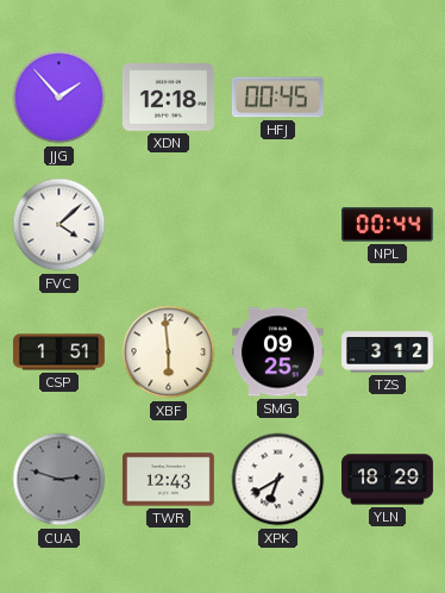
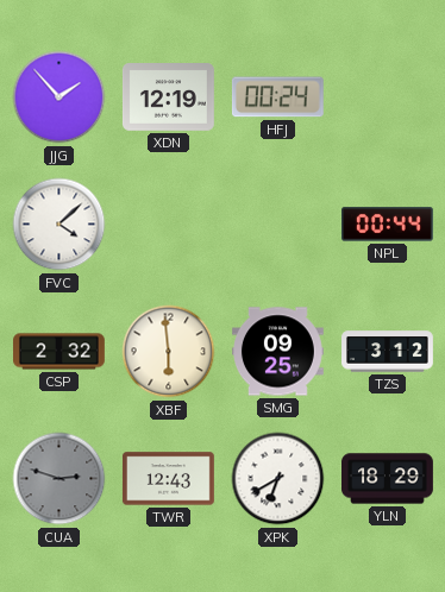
XDN: 12:18 -> 12:19 (169, 97)
HFJ: 00:45 -> 00:24 (277, 97)
CSP: 1:51 -> 2:32 (59, 352)
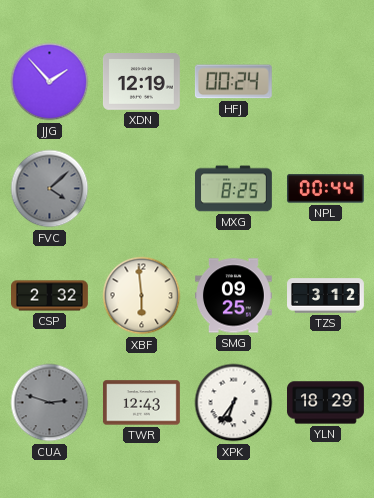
FVC dial: white -> grey (50, 189)
MXG: none -> 8:25 (234, 189)
XPK: 6:40 -> 6:36 (234, 403)
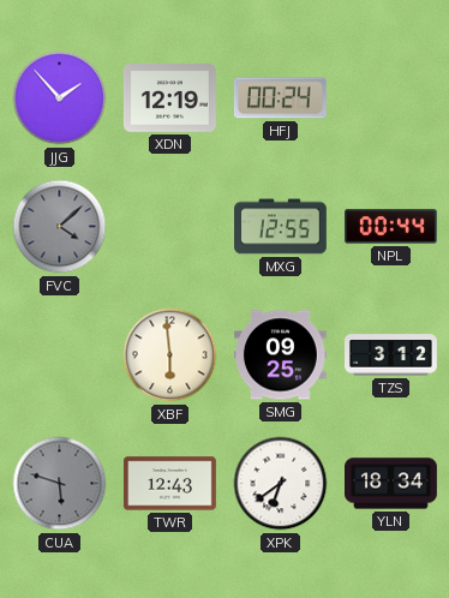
MXG: 8:25 -> 12:55 (281, 227)
CSP: 2:32 -> none (50, 296)
CUA: 2:48 -> 5:48 (60, 484)
XPK: 6:36 -> 6:39 (281, 484)
YLN: 18:29 -> 18:34 (391, 484)
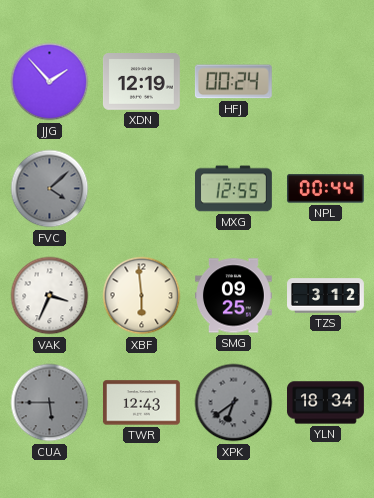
VAK: none -> 3:34 (50, 296)
CUA: 5:48 -> 5:45 (50, 403)
XPK dial: white -> grey (234, 403)
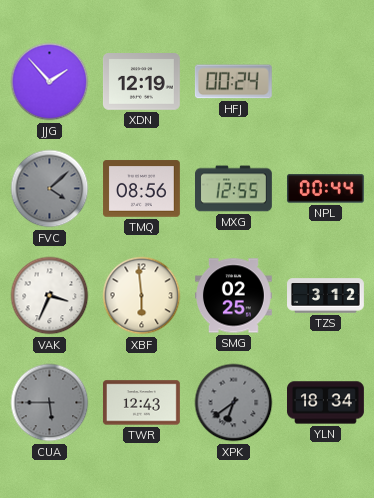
TMQ: none -> 08:56 (142, 189)
SMG: 09:25 -> 02:25 (234, 296)
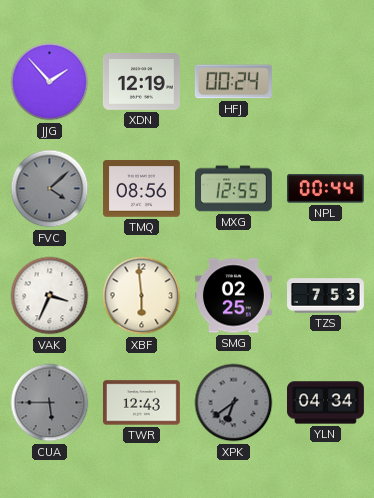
TZS: 3:12 -> 7:53 (326, 296)
YLN: 18:34 -> 04:34 (326, 403)
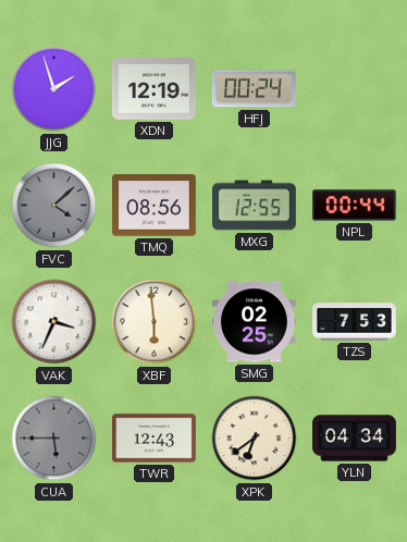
JJG: 1:53 -> 1:57 (54, 89)
XPK dial: grey -> cream (255, 439)
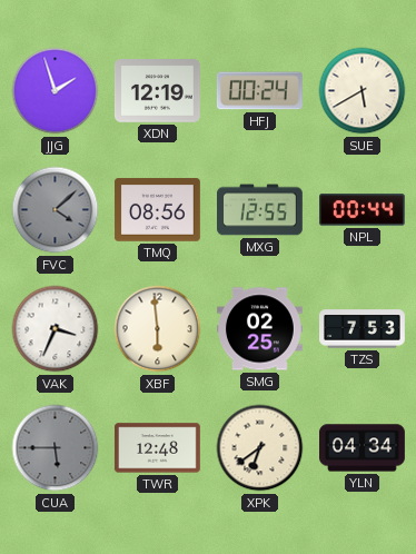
SUE: none -> 5:40 (363, 91)
TWR: 12:43 -> 12:48 (158, 448)
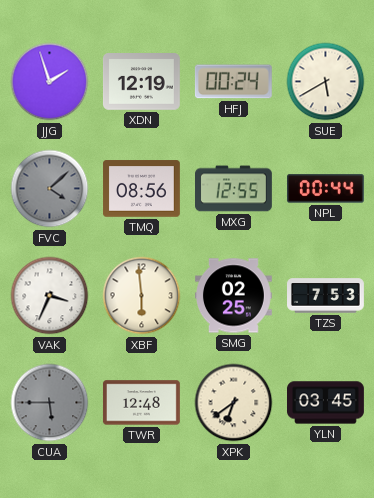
YLN: 04:34 -> 03:45 (326, 403)
